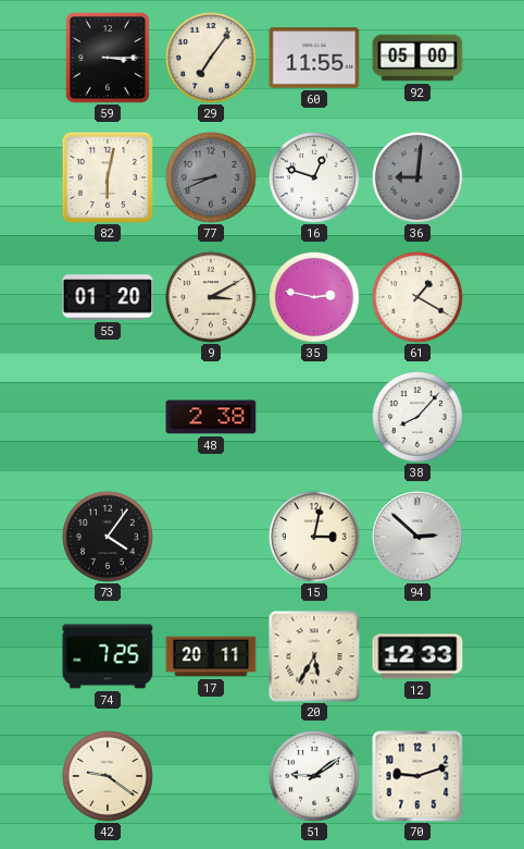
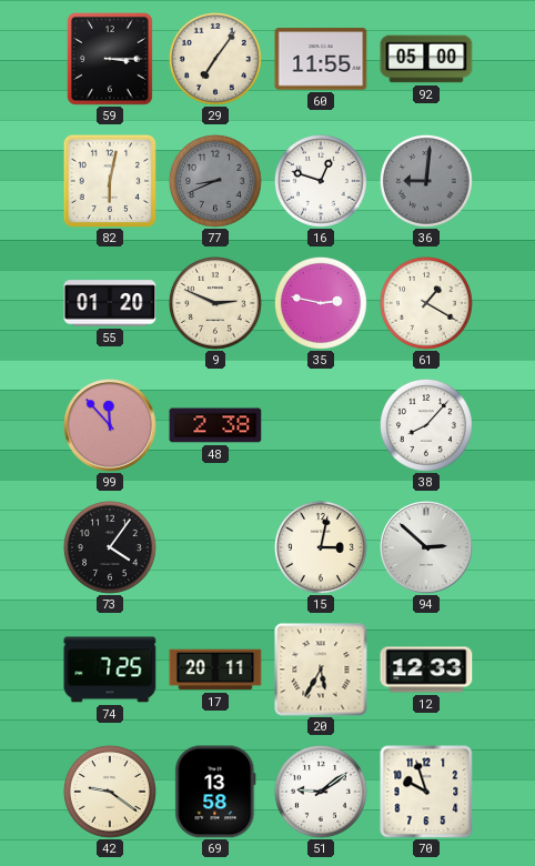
9: 3:10 -> 2:49 (215, 303)
99: none -> 11:53 (110, 425)
69: none -> 13:58 (215, 792)
70: 9:12 -> 9:57 (426, 792)
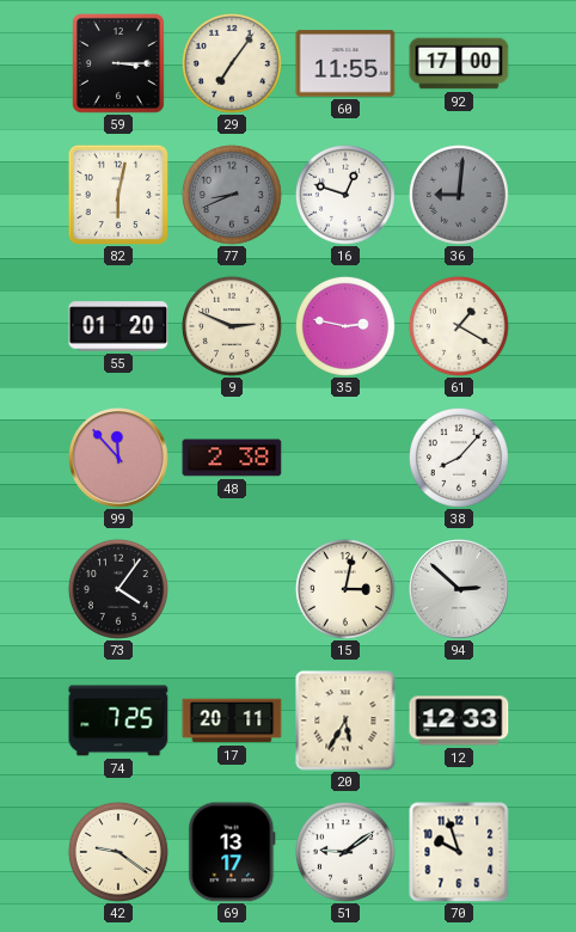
92: 05:00 -> 17:00 (459, 63)
69: 13:58 -> 13:17 (232, 852)
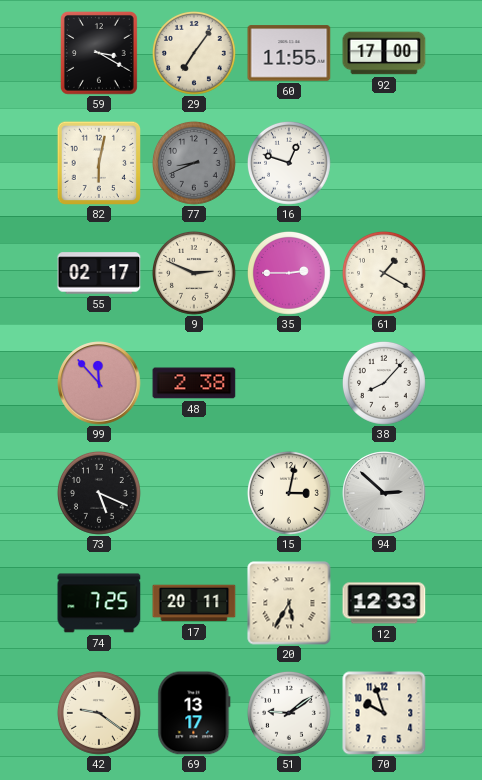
59: 3:15 -> 3:20 (99, 54)
36: 9:01 -> none (459, 195)
55: 01:20 -> 02:17 (99, 273)
35: 2:47 -> 2:45 (289, 273)
73: 4:06 -> 5:19 (99, 493)
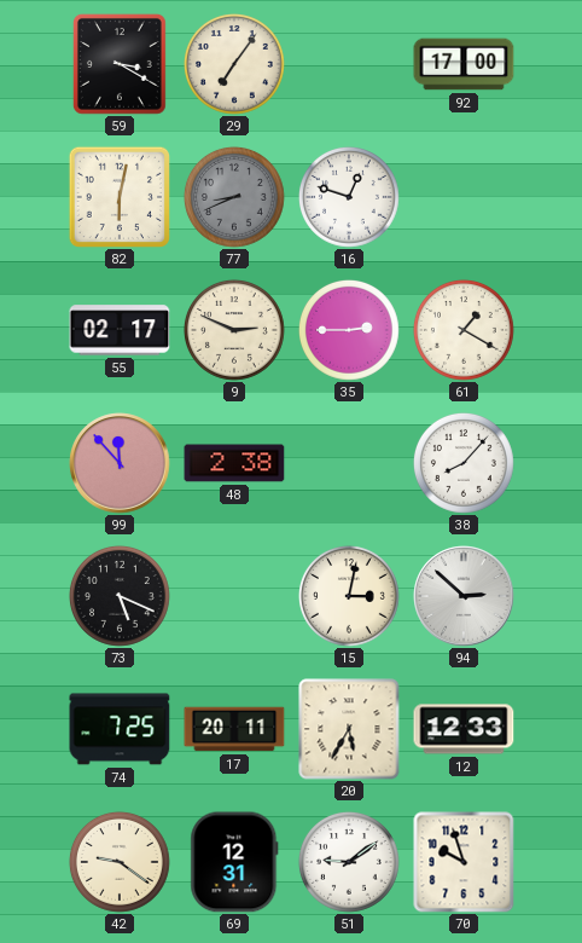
60: 11:55 -> none (289, 53)
69: 13:17 -> 12:31 (234, 862)
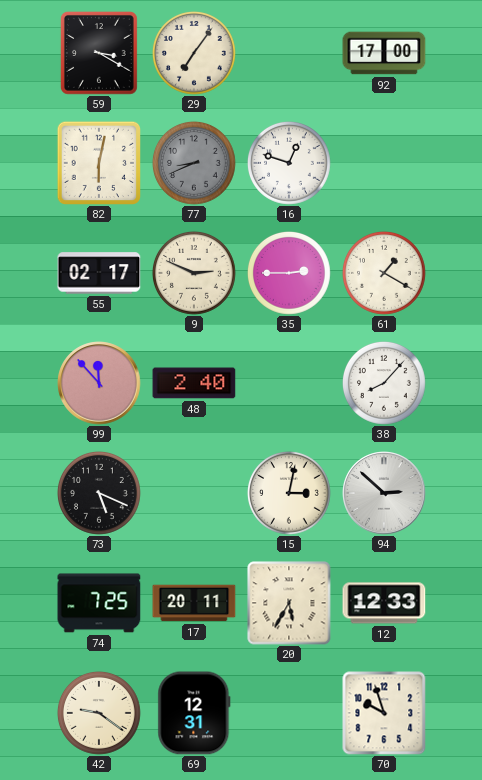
48: 2:38 -> 2:40 (194, 383)
51: 9:09 -> none (349, 862)
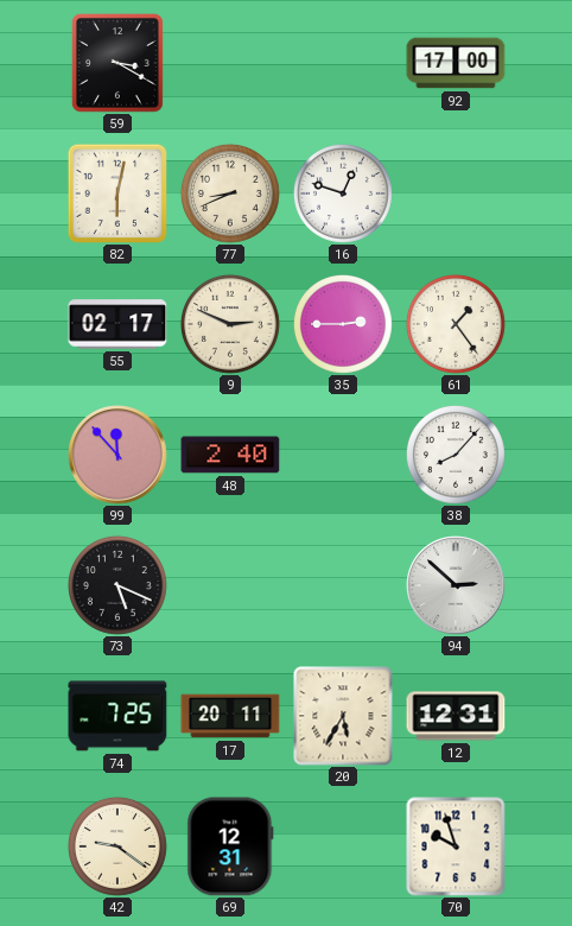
29: 7:06 -> none (194, 53)
77 dial: grey -> cream (230, 194)
61: 1:20 -> 1:24 (456, 324)
15: 3:02 -> none (289, 493)
12: 12:33 -> 12:31 (456, 716)
